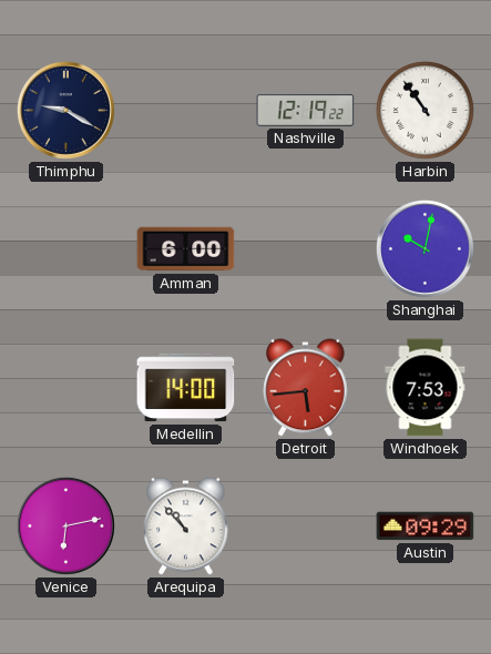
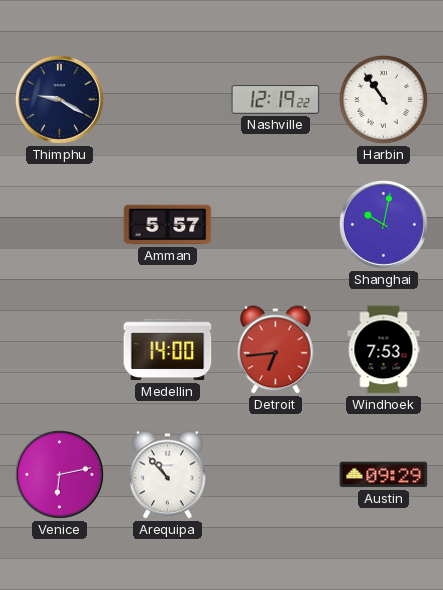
Amman: 6:00 -> 5:57 (168, 225)
Detroit: 5:44 -> 6:44 (276, 350)
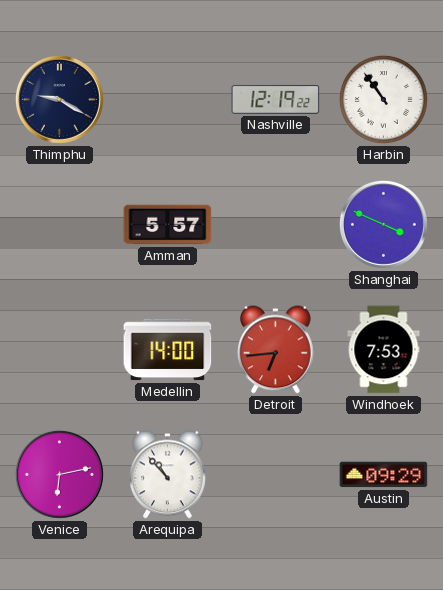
Shanghai: 10:02 -> 3:49 (383, 224)
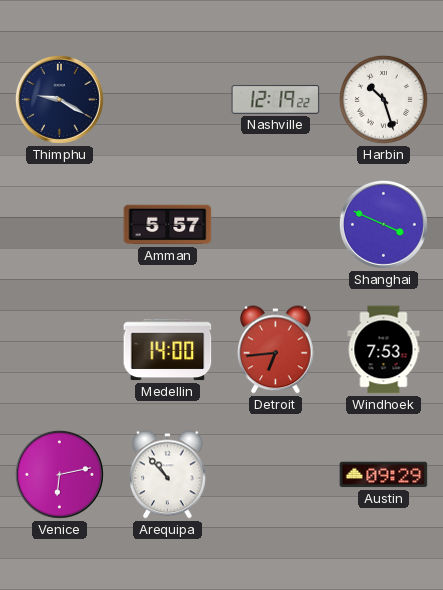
Harbin: 10:54 -> 10:27 (383, 99)
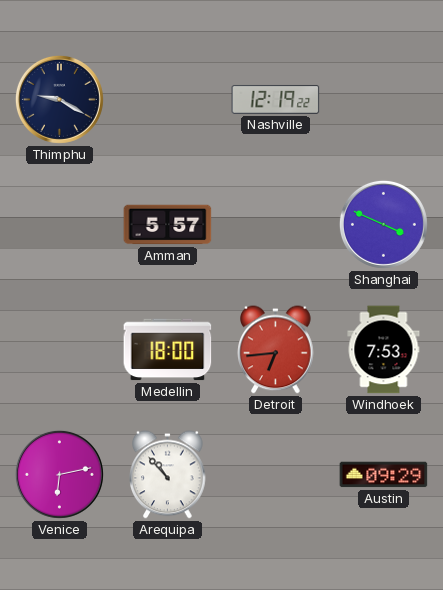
Harbin: 10:27 -> none (383, 99)
Medellin: 14:00 -> 18:00 (168, 350)
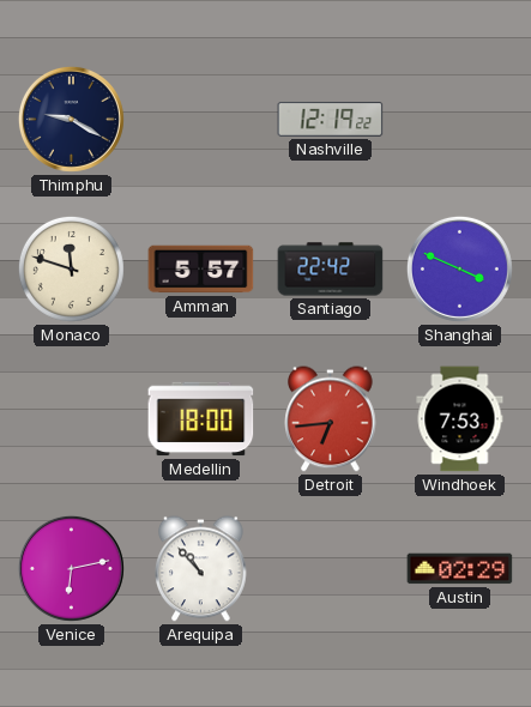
Monaco: none -> 11:48 (71, 268)
Santiago: none -> 22:42 (331, 270)
Austin: 09:29 -> 02:29 (460, 569)
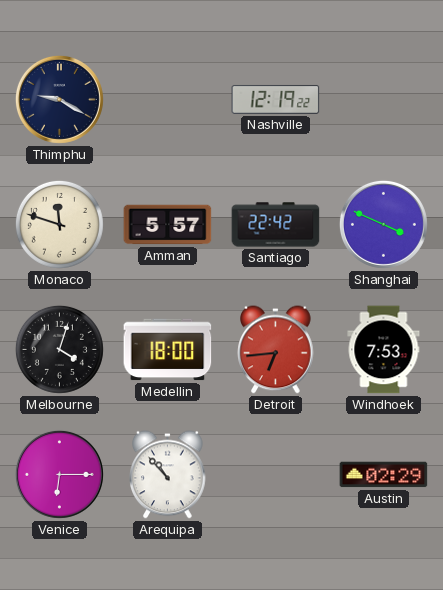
Melbourne: none -> 4:03 (59, 349)
Venice: 6:13 -> 6:15 (59, 474)
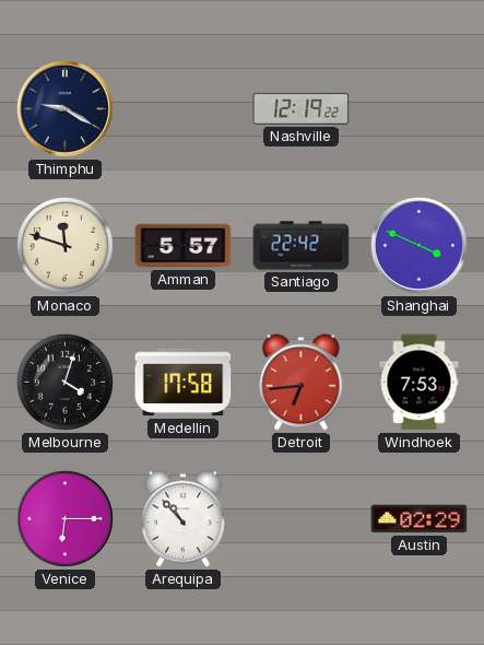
Medellin: 18:00 -> 17:58 (184, 383)
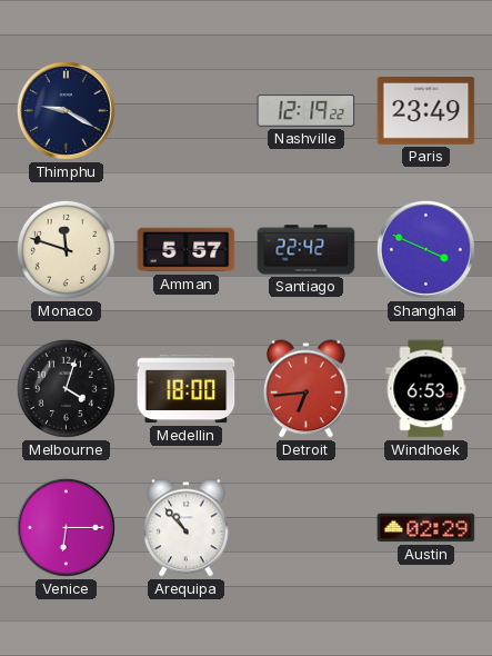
Paris: none -> 23:49 (426, 111)
Medellin: 17:58 -> 18:00 (187, 389)
Windhoek: 7:53 -> 6:53 (426, 389)
